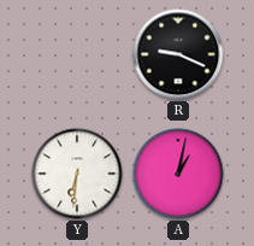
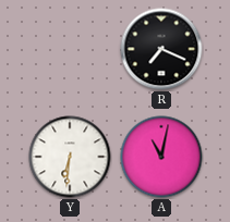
R: 9:19 -> 7:19 (161, 49)
A: 1:02 -> 11:02 (161, 157)
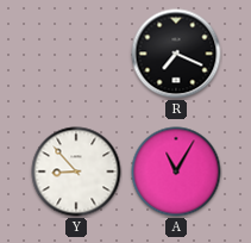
Y: 6:31 -> 8:53 (76, 172)
A: 11:02 -> 11:05 (176, 172)
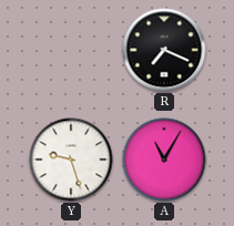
Y: 8:53 -> 9:27 (71, 160)
